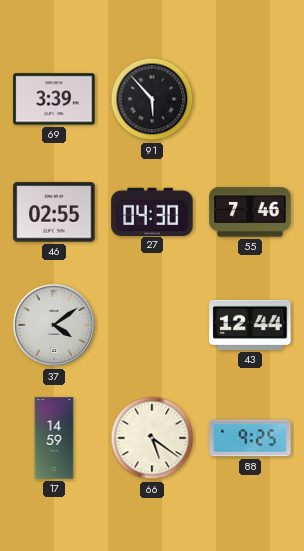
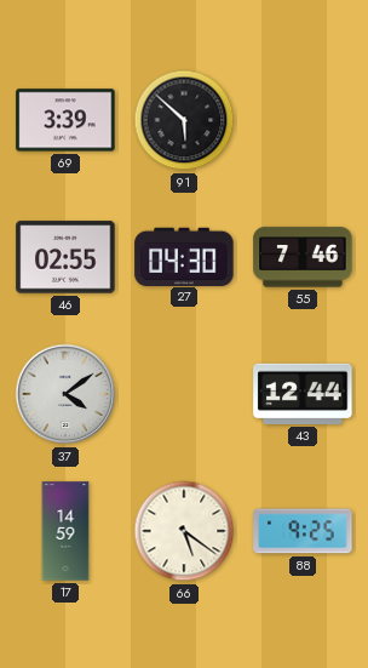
91: 5:53 -> 5:52 (184, 120)
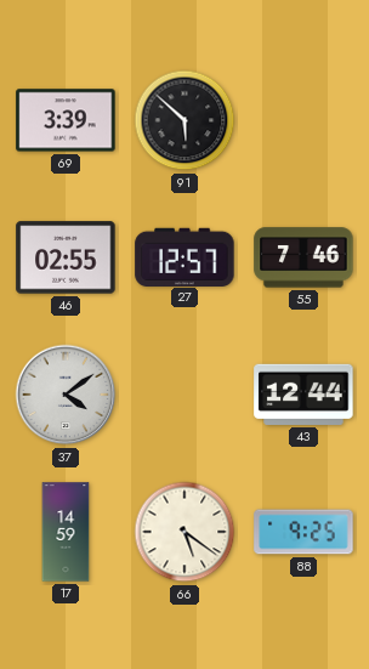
27: 04:30 -> 12:57 (184, 256)
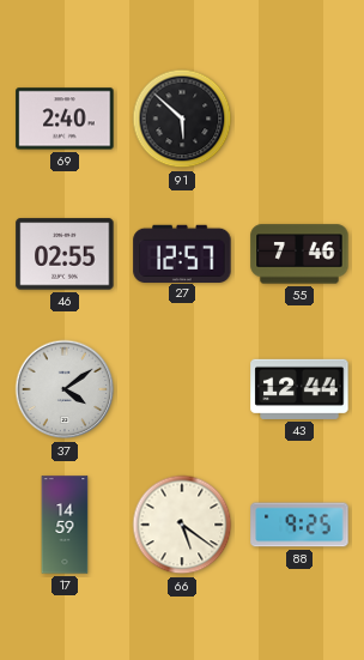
69: 3:39 -> 2:40 (65, 119)
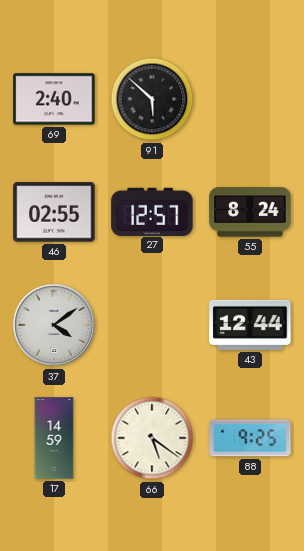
55: 7:46 -> 8:24 (250, 212)
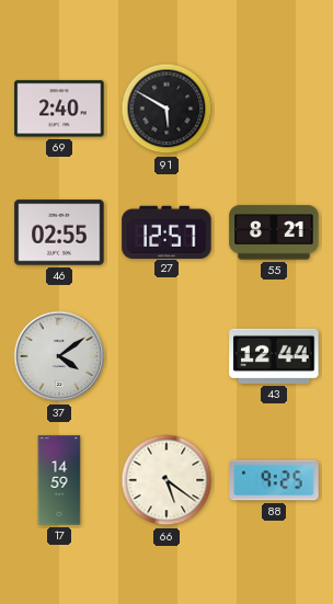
91: 5:52 -> 5:50 (166, 109)
55: 8:24 -> 8:21 (274, 232)
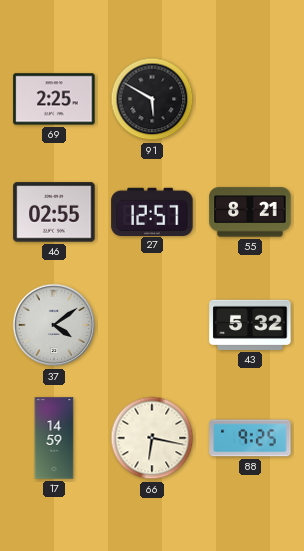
69: 2:40 -> 2:25 (54, 99)
43: 12:44 -> 5:32 (250, 325)
66: 5:21 -> 6:17 (152, 438)
